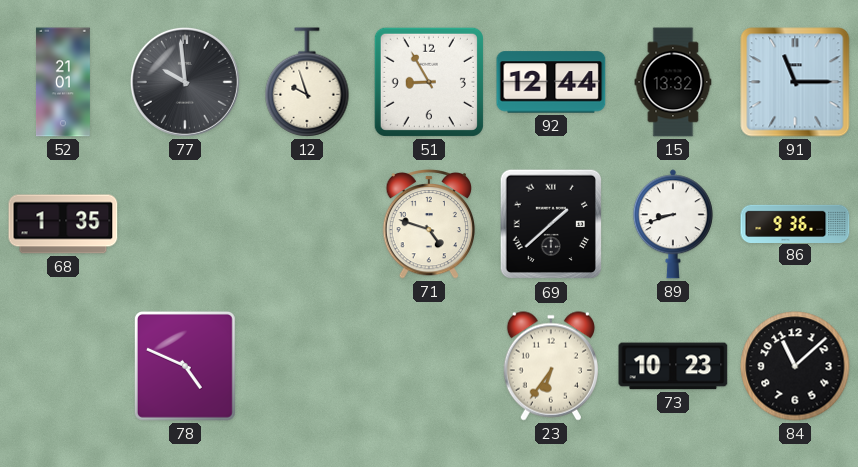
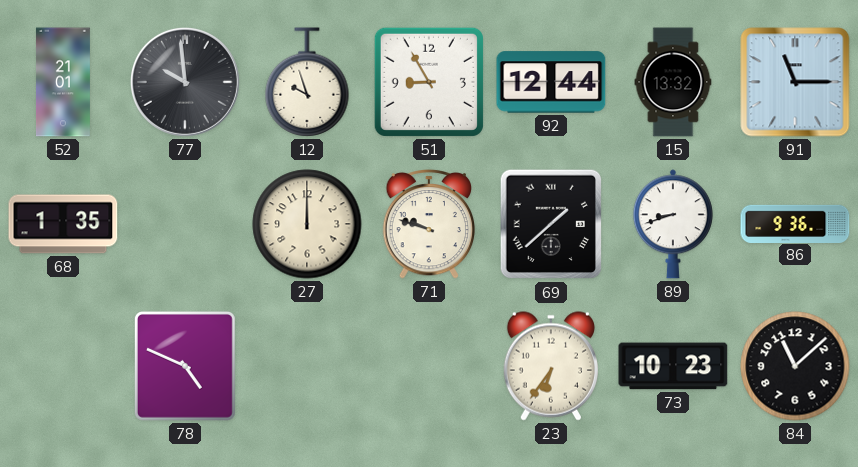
27: none -> 12:00 (307, 224)
71: 4:48 -> 9:48 (429, 225)
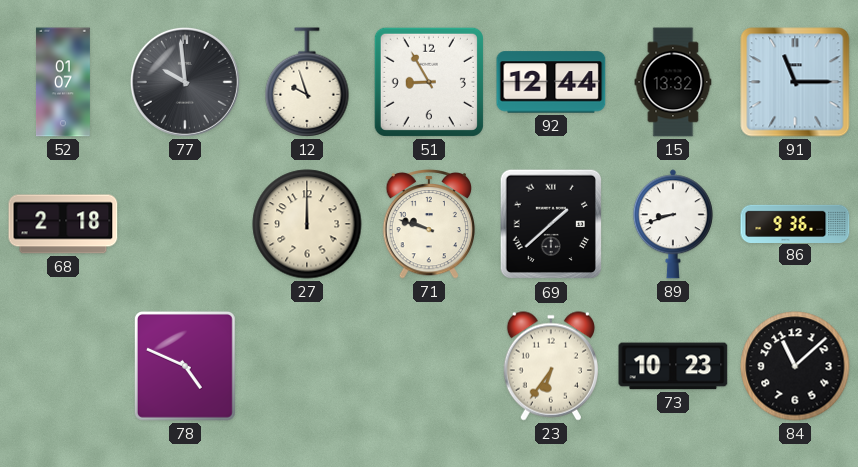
52: 21:01 -> 01:07 (63, 82)
68: 1:35 -> 2:18 (63, 224)
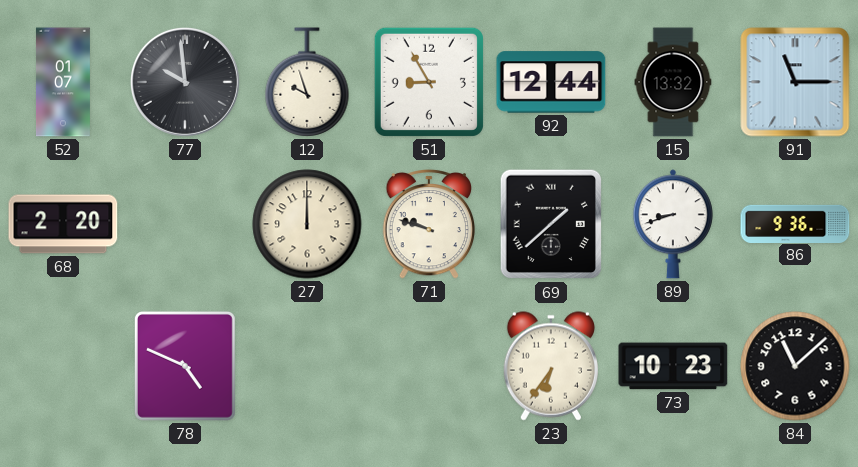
68: 2:18 -> 2:20 (63, 224)
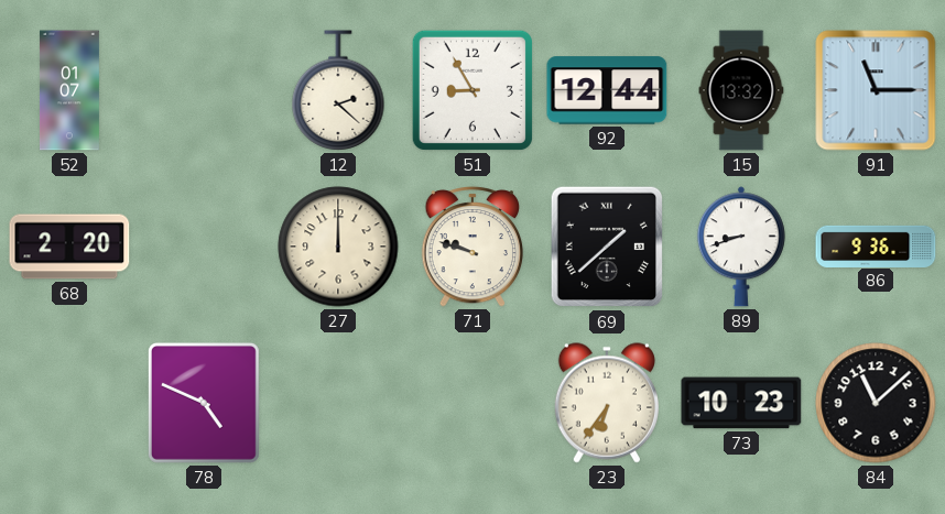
77: 9:59 -> none (185, 82)
12: 9:57 -> 2:22 (338, 90)
